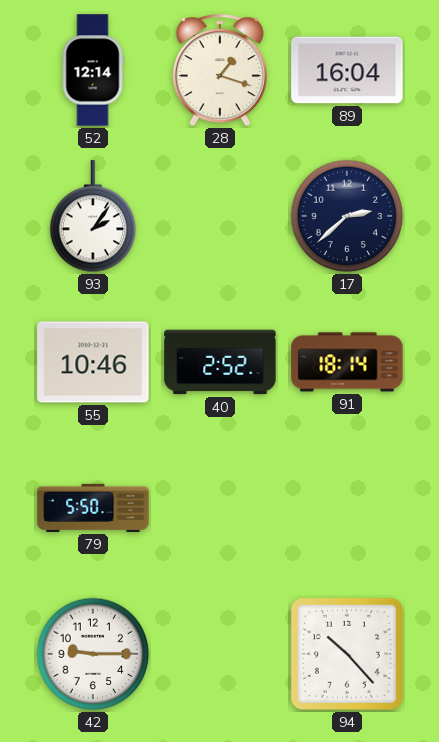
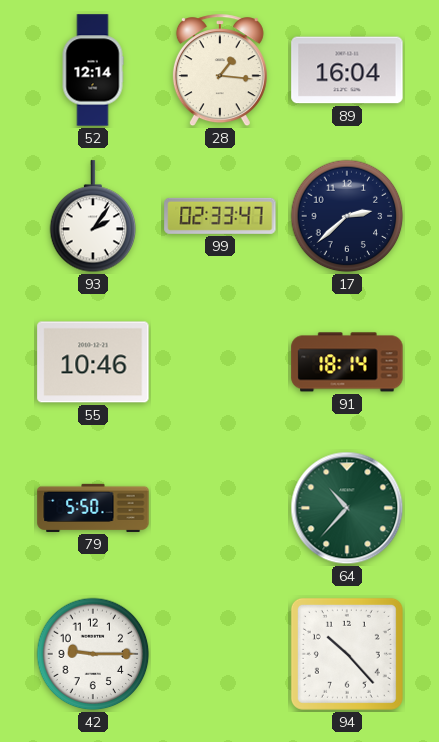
28: 1:18 -> 1:16 (220, 71)
99: none -> 02:33 (220, 216)
40: 2:52 -> none (220, 362)
64: none -> 10:37 (347, 508)
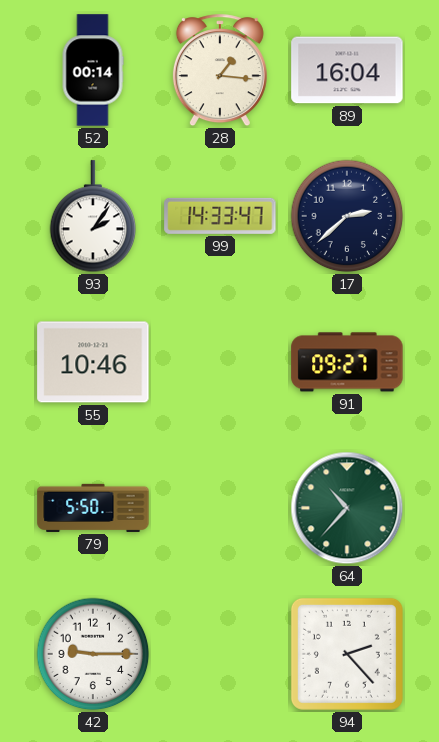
52: 12:14 -> 00:14 (93, 70)
99: 02:33 -> 14:33 (220, 216)
91: 18:14 -> 09:27 (347, 362)
94: 10:23 -> 2:23 (347, 654)
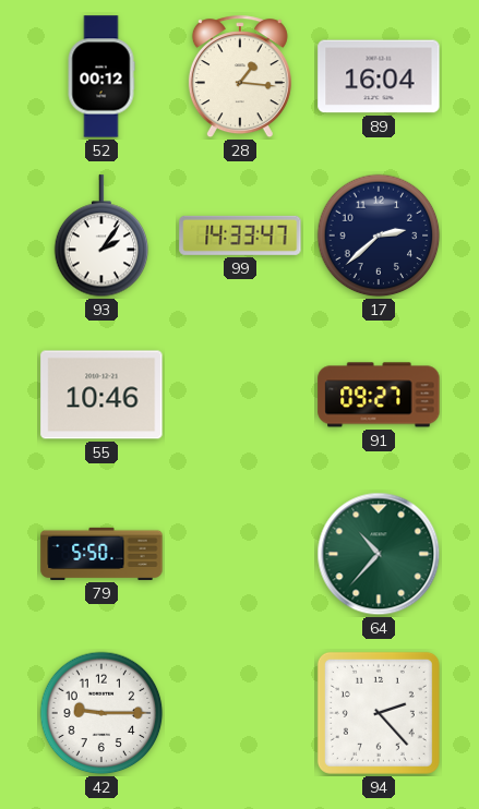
52: 00:14 -> 00:12 (101, 76)
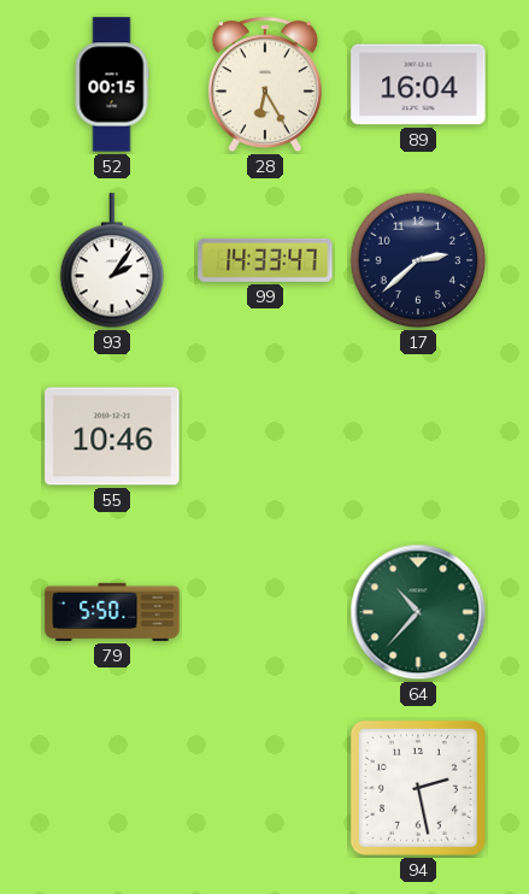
52: 00:12 -> 00:15 (112, 84)
28: 1:16 -> 6:25 (265, 86)
91: 09:27 -> none (379, 395)
42: 9:15 -> none (101, 713)
94: 2:23 -> 2:28 (418, 788)
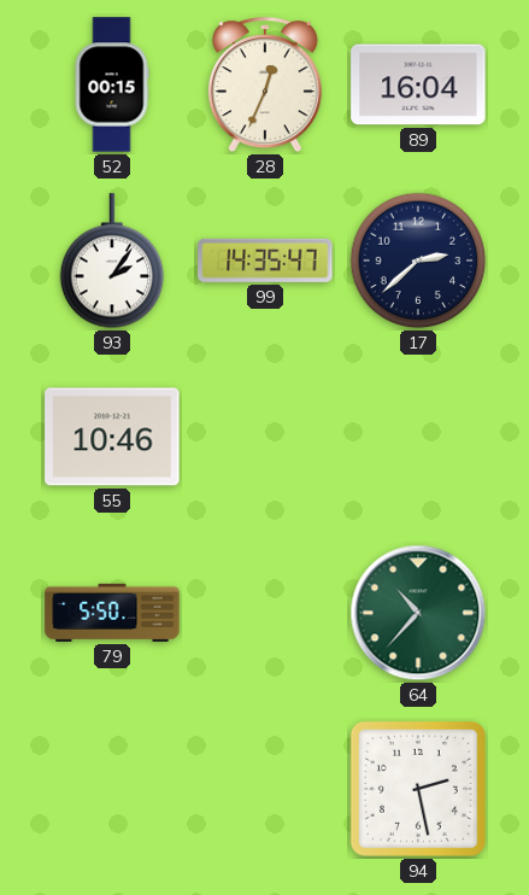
28: 6:25 -> 12:34 (265, 86)
99: 14:33 -> 14:35 (265, 261)
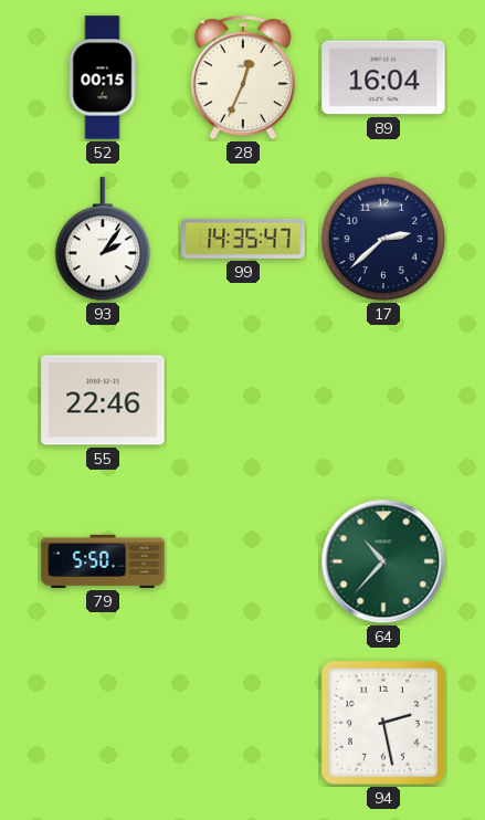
55: 10:46 -> 22:46 (103, 400)
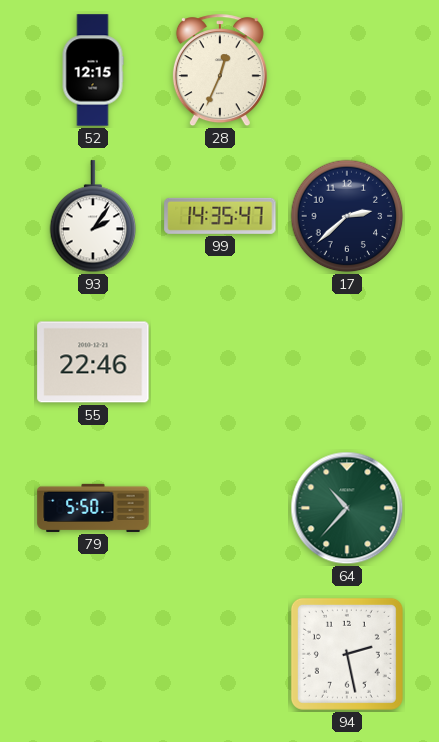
52: 00:15 -> 12:15 (93, 70)
89: 16:04 -> none (383, 77)
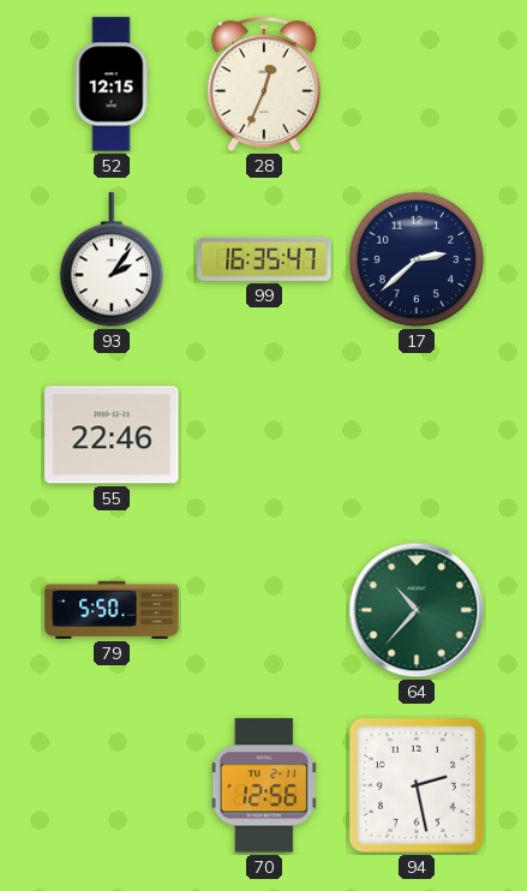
99: 14:35 -> 16:35 (264, 259)
70: none -> 12:56 (264, 785)
